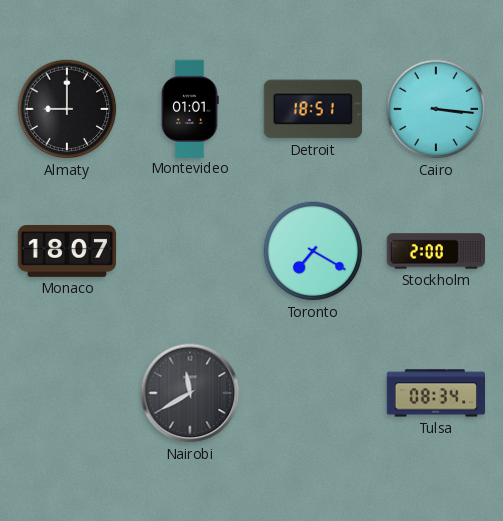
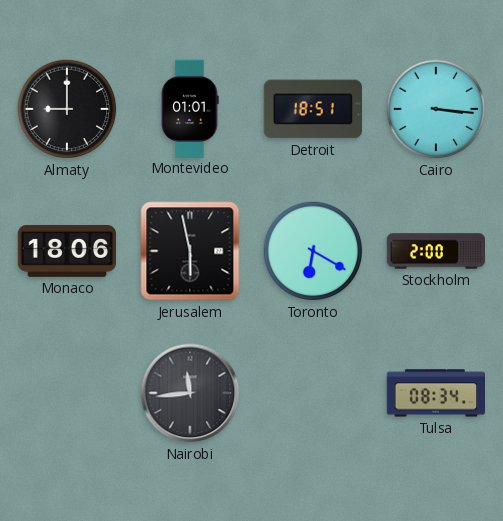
Monaco: 18:07 -> 18:06 (67, 251)
Jerusalem: none -> 5:58 (190, 251)
Toronto: 7:20 -> 6:20 (313, 251)
Nairobi: 11:40 -> 11:44 (190, 393)
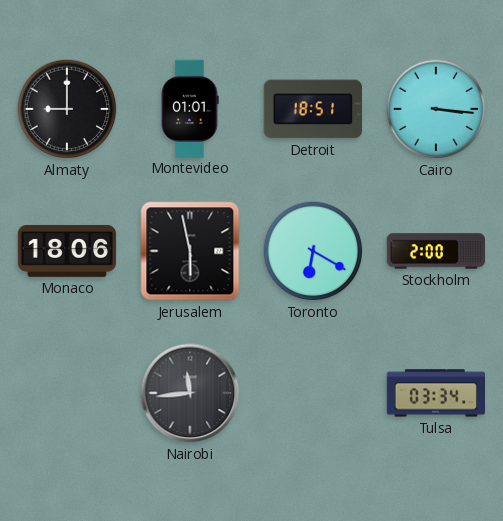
Tulsa: 08:34 -> 03:34 (435, 393)
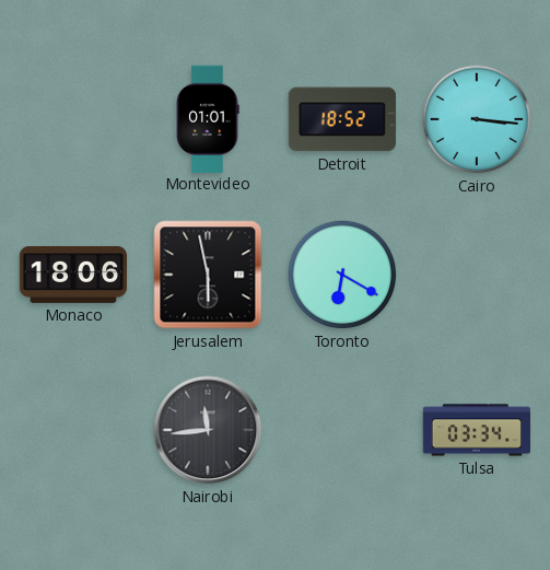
Almaty: 9:00 -> none (67, 109)
Detroit: 18:51 -> 18:52 (342, 119)
Stockholm: 2:00 -> none (436, 251)
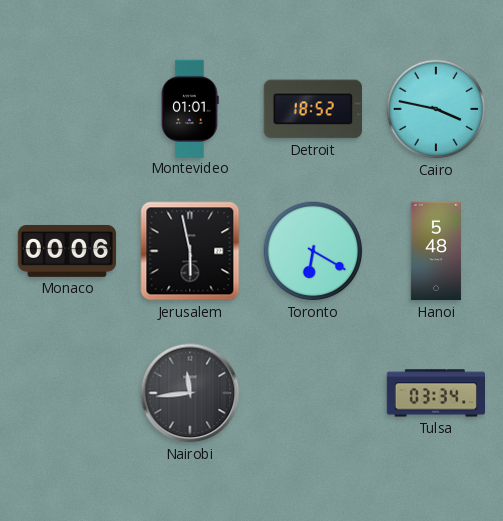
Cairo: 3:16 -> 3:47 (436, 109)
Monaco: 18:06 -> 00:06 (67, 251)
Hanoi: none -> 5:48 (436, 251)
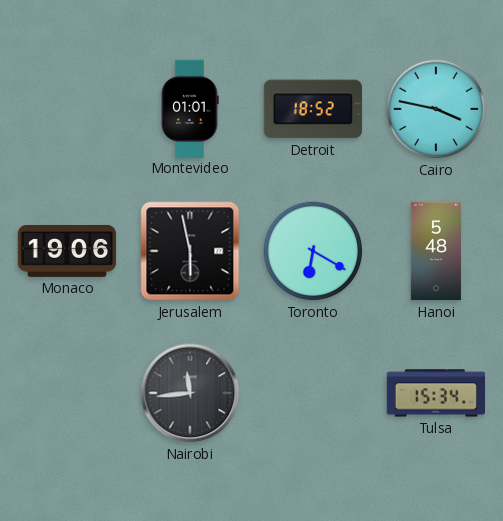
Monaco: 00:06 -> 19:06 (67, 251)
Tulsa: 03:34 -> 15:34 (435, 393)
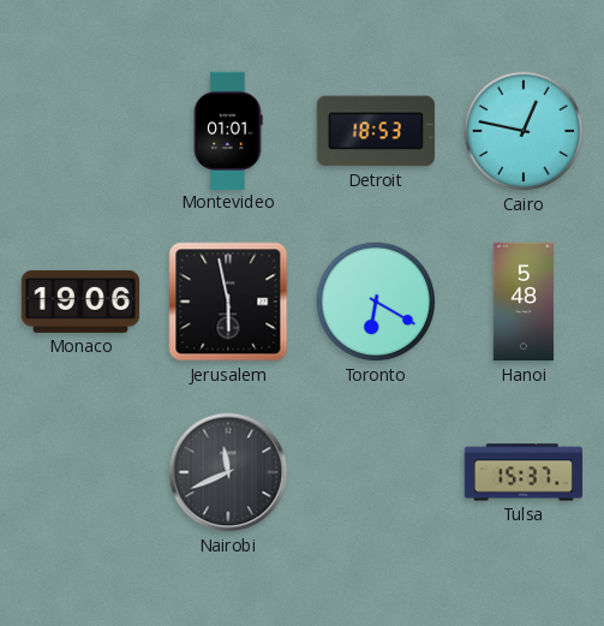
Detroit: 18:52 -> 18:53 (376, 131)
Cairo: 3:47 -> 12:47 (524, 131)
Nairobi: 11:44 -> 11:41 (228, 472)
Tulsa: 15:34 -> 15:37 (522, 472)
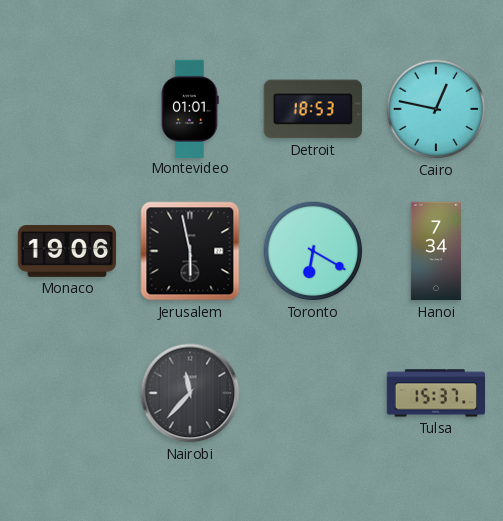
Hanoi: 5:48 -> 7:34 (436, 251)
Nairobi: 11:41 -> 11:37 (190, 393)
